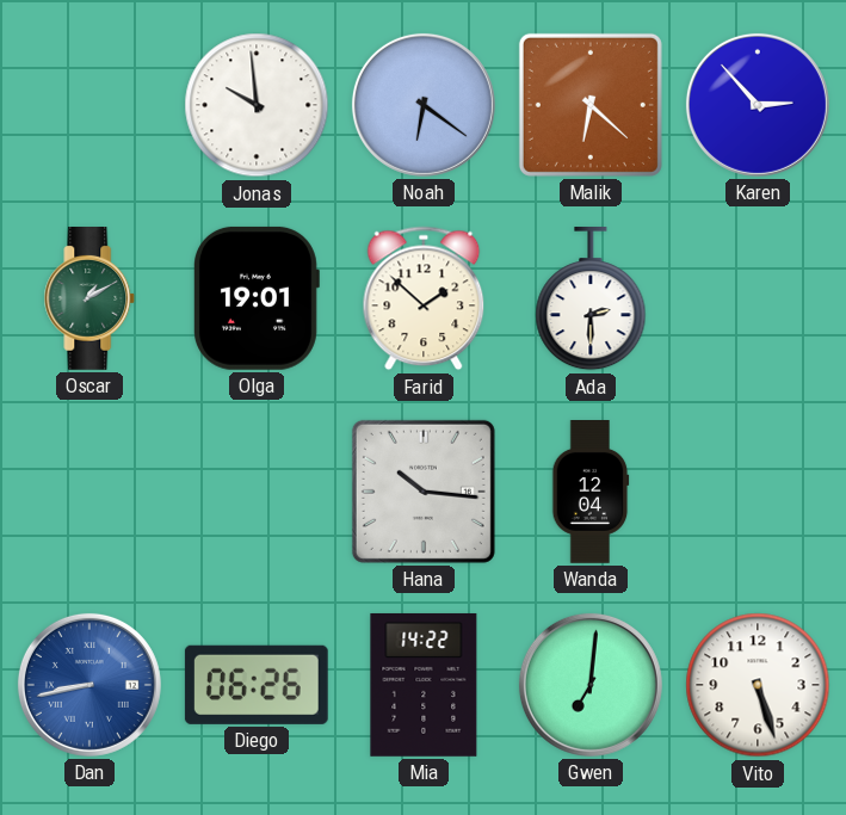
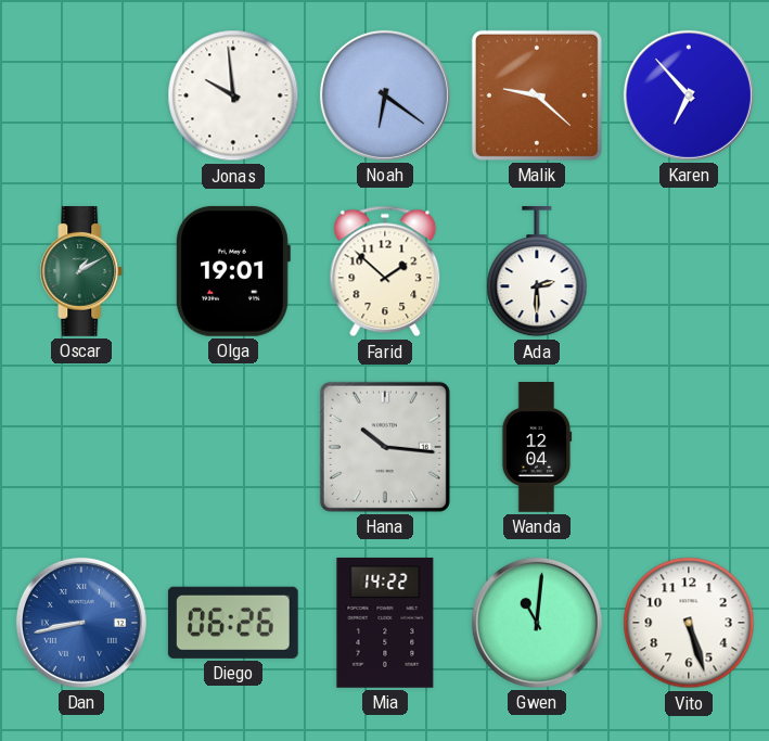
Malik: 6:22 -> 9:22 (537, 95)
Karen: 2:53 -> 6:53 (689, 95)
Gwen: 7:01 -> 11:01 (537, 623)
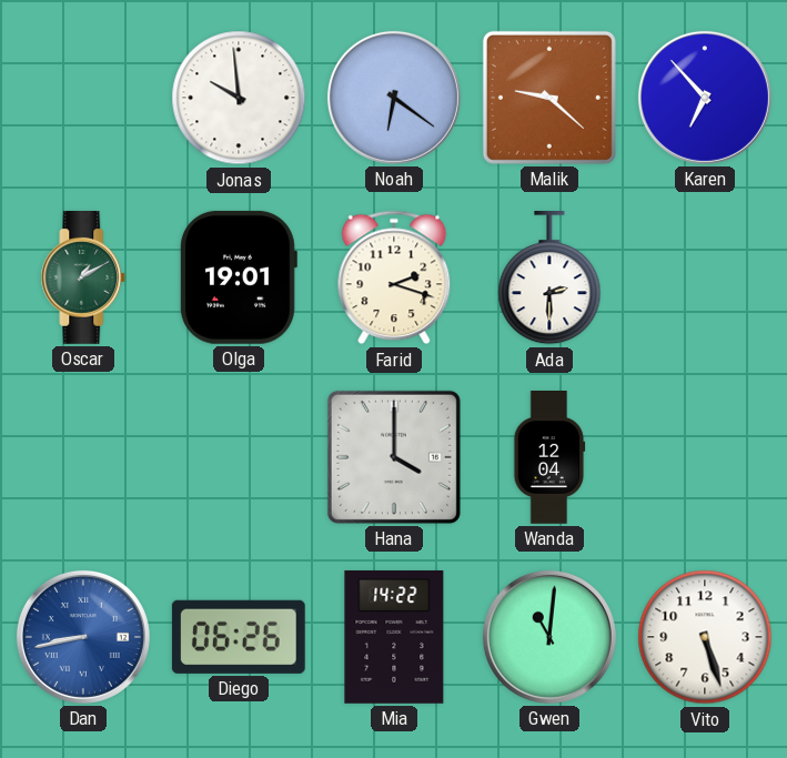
Farid: 1:52 -> 2:18 (394, 277)
Hana: 10:16 -> 4:00 (394, 457)
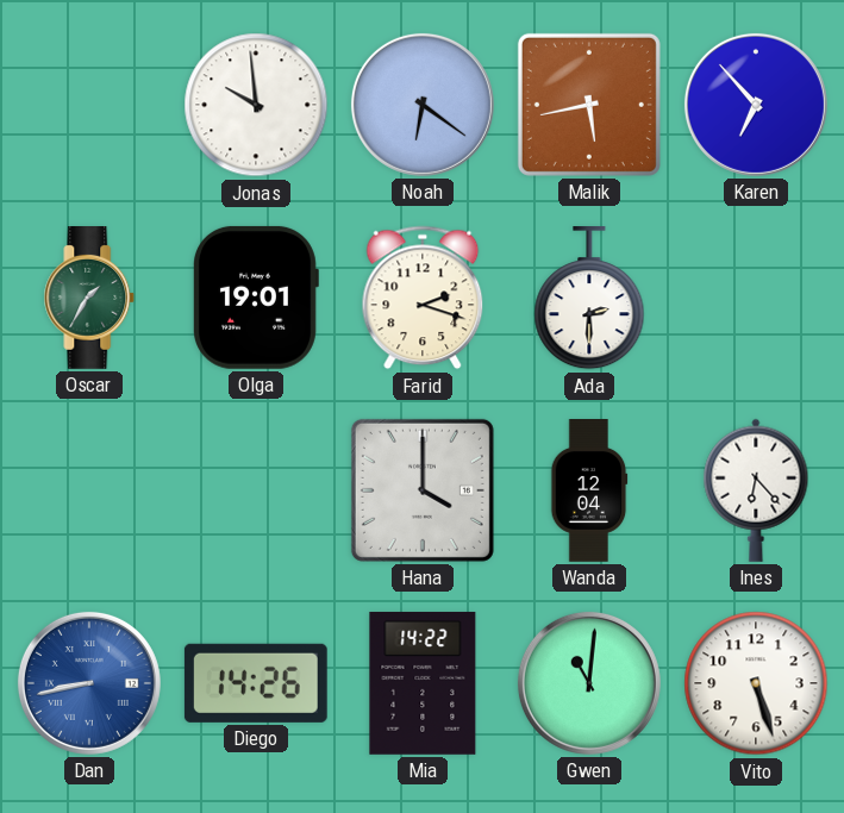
Malik: 9:22 -> 5:43 (589, 105)
Oscar: 1:10 -> 1:35 (89, 299)
Ines: none -> 6:23 (756, 490)
Diego: 06:26 -> 14:26 (256, 683)
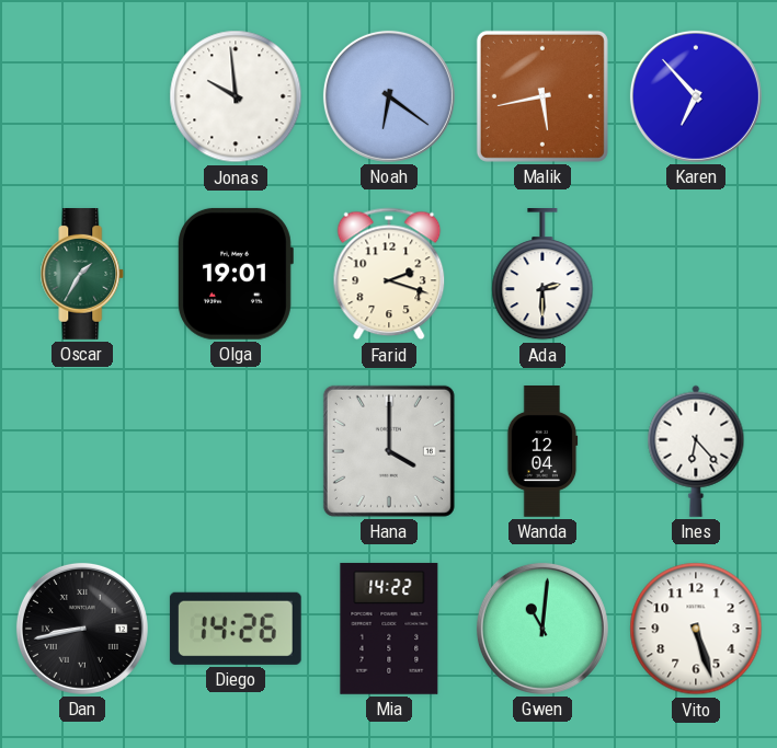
Dan dial: blue -> black (82, 629)
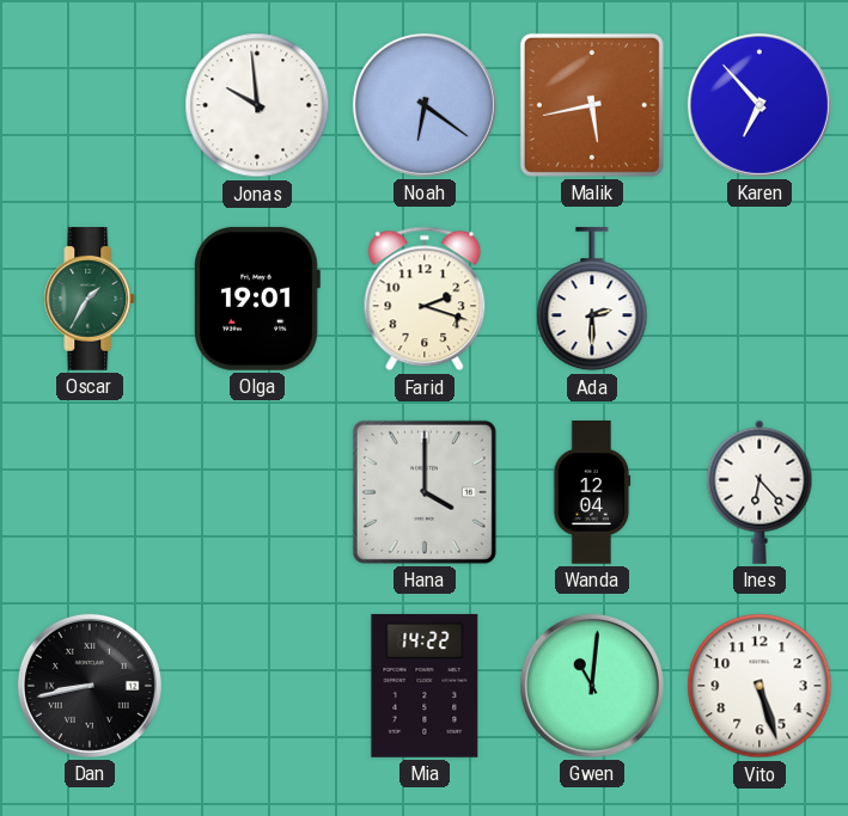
Diego: 14:26 -> none (236, 629)
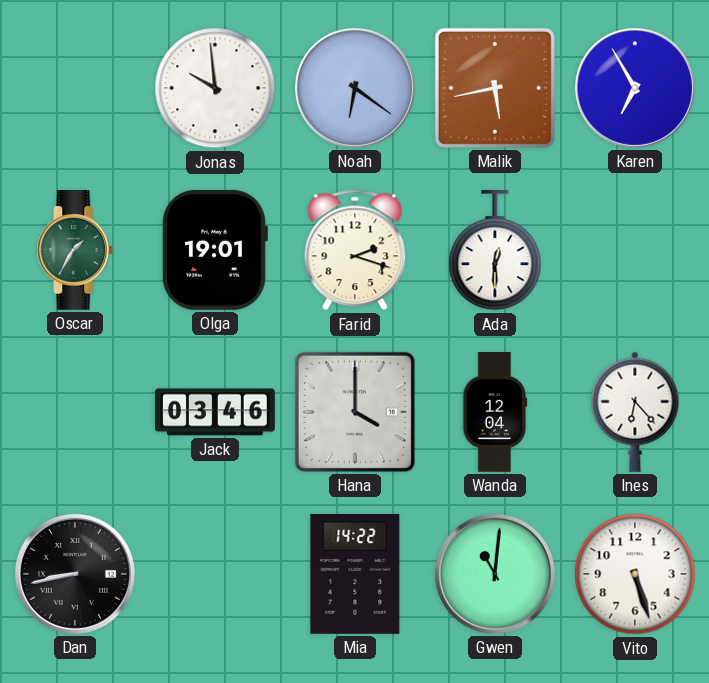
Karen: 6:53 -> 6:55 (635, 88)
Ada: 2:30 -> 12:30 (495, 251)
Jack: none -> 03:46 (216, 412)
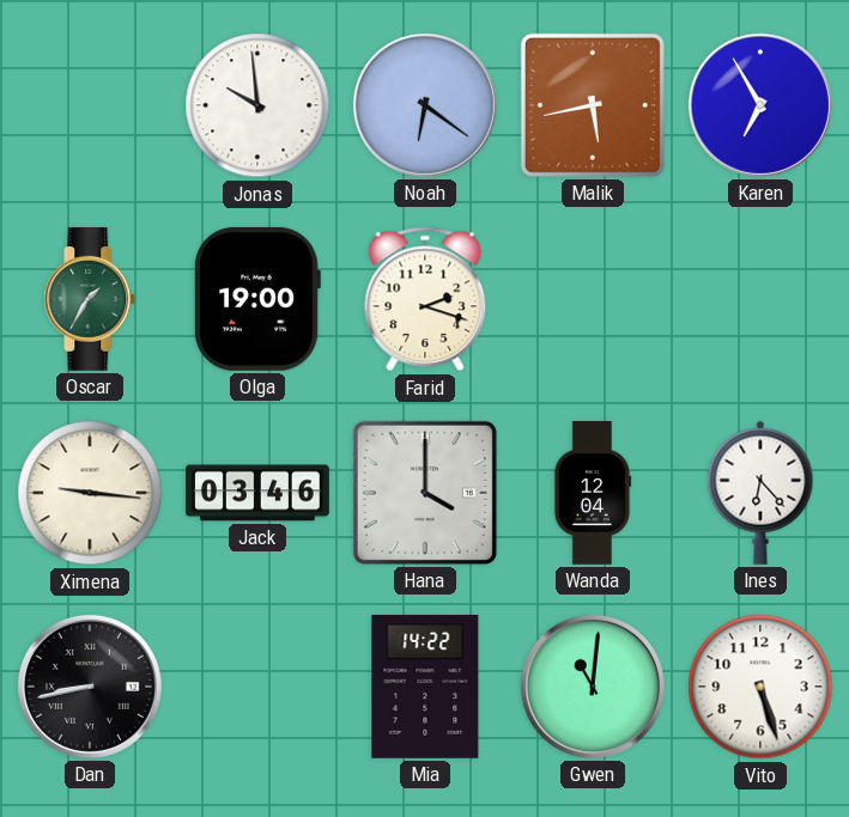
Olga: 19:01 -> 19:00 (257, 299)
Ada: 12:30 -> none (495, 251)
Ximena: none -> 9:16 (90, 493)
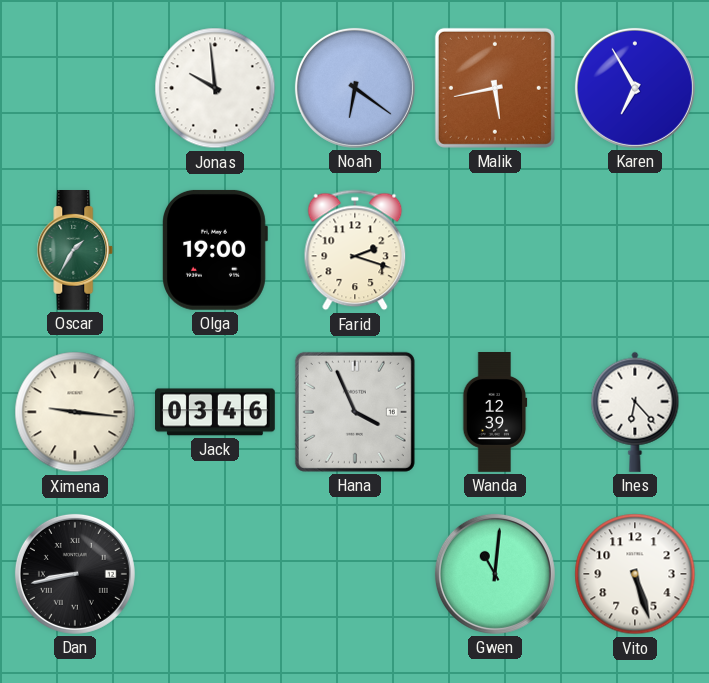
Hana: 4:00 -> 3:56 (355, 412)
Wanda: 12:04 -> 12:39 (495, 413)
Mia: 14:22 -> none (425, 687)
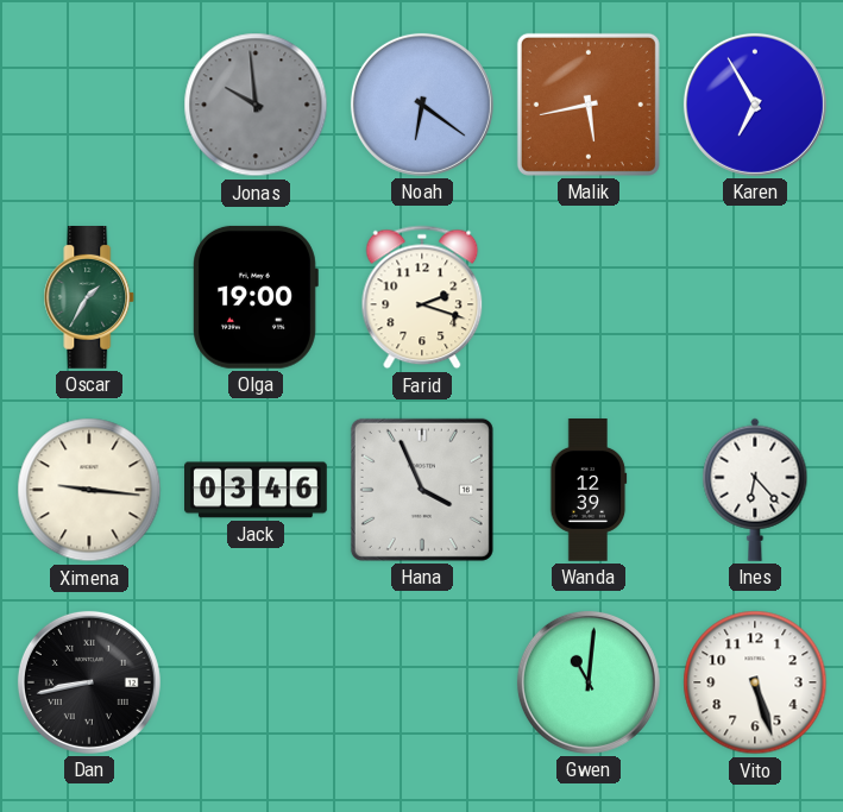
Jonas dial: white -> grey (256, 105)
